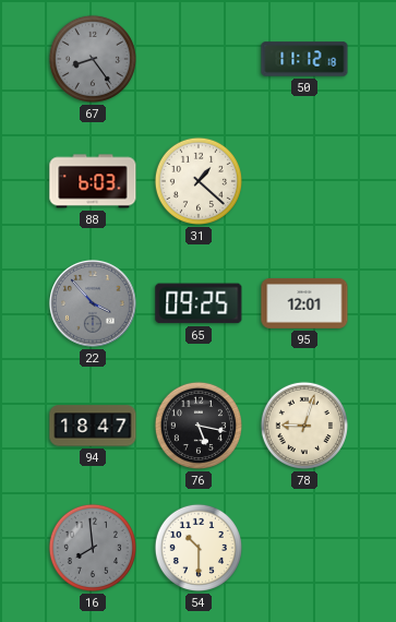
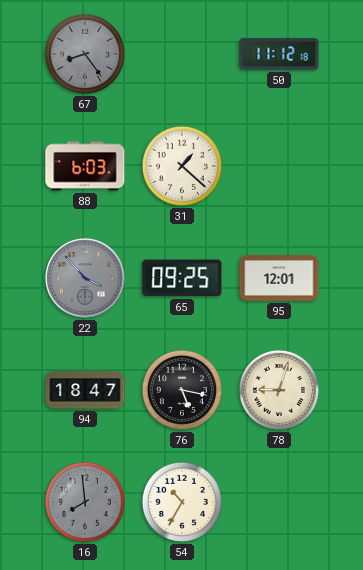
54: 10:30 -> 10:35 (182, 502)
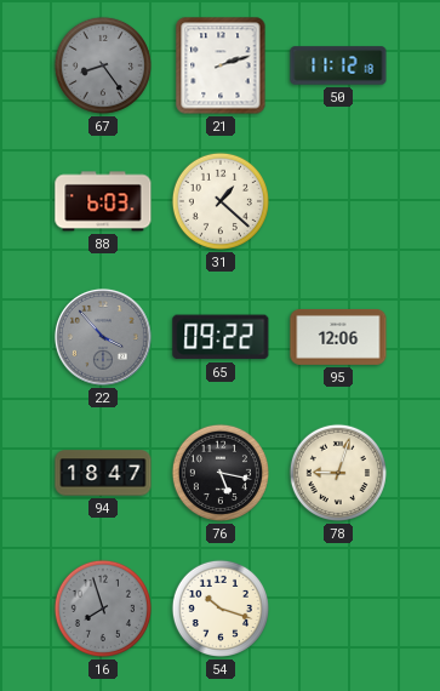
21: none -> 2:12 (221, 65)
65: 09:25 -> 09:22 (221, 337)
95: 12:01 -> 12:06 (338, 337)
16: 7:59 -> 7:57 (103, 609)
54: 10:35 -> 10:18 (221, 609)
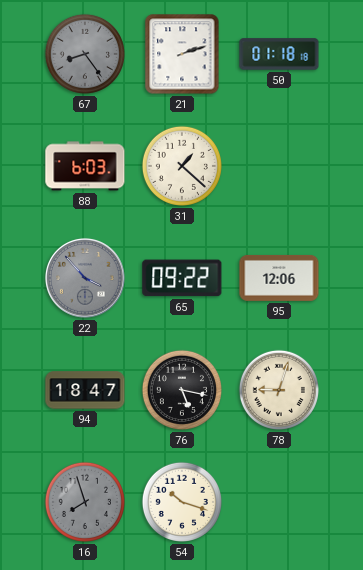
50: 11:12 -> 01:18 (279, 54)
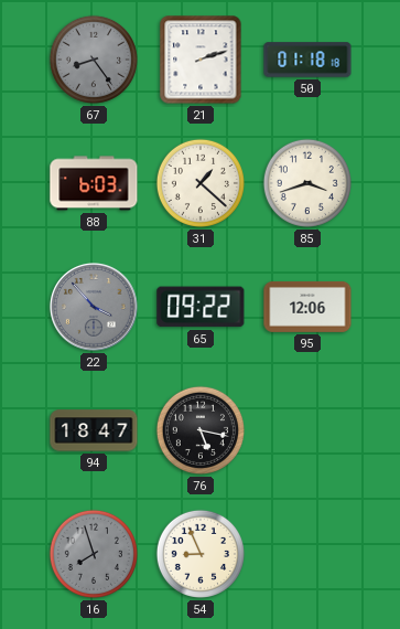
85: none -> 3:42 (307, 183)
78: 9:03 -> none (279, 390)
54: 10:18 -> 8:56 (201, 554)
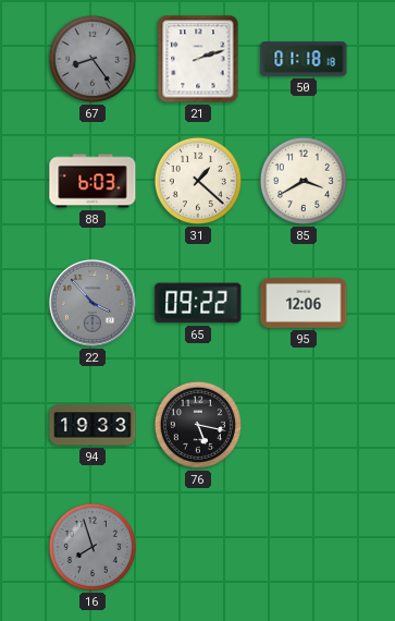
85: 3:42 -> 3:40 (304, 181)
94: 18:47 -> 19:33 (92, 425)
54: 8:56 -> none (201, 554)
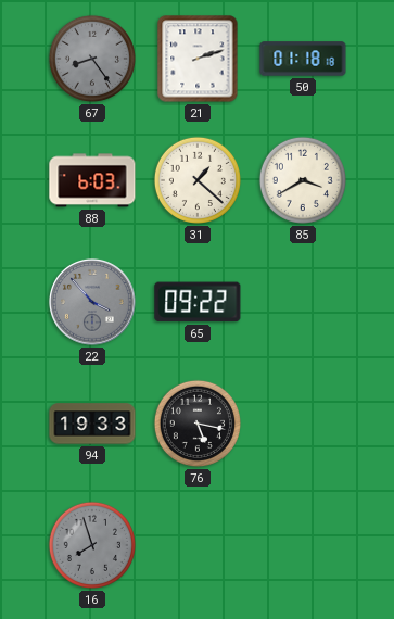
95: 12:06 -> none (304, 303)
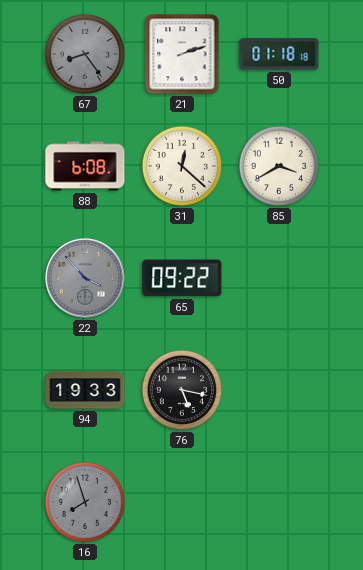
88: 6:03 -> 6:08 (85, 166)
31: 1:22 -> 12:22 (182, 166)
